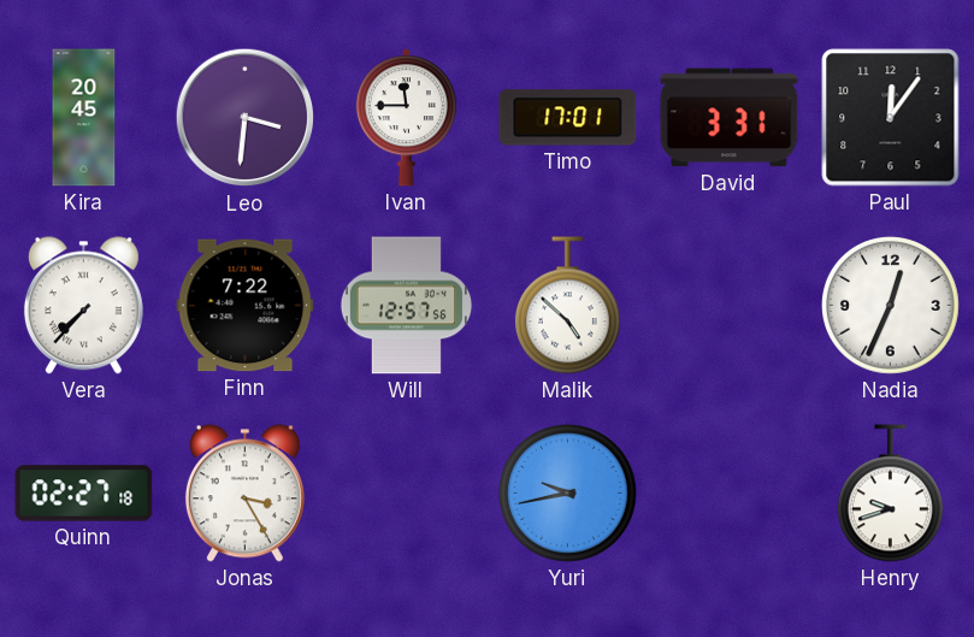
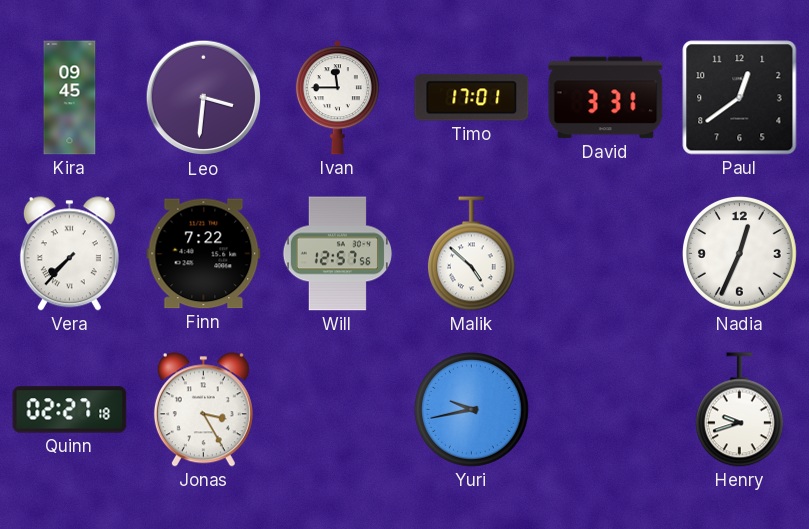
Kira: 20:45 -> 09:45 (70, 98)
Paul: 12:06 -> 12:39 (740, 98)
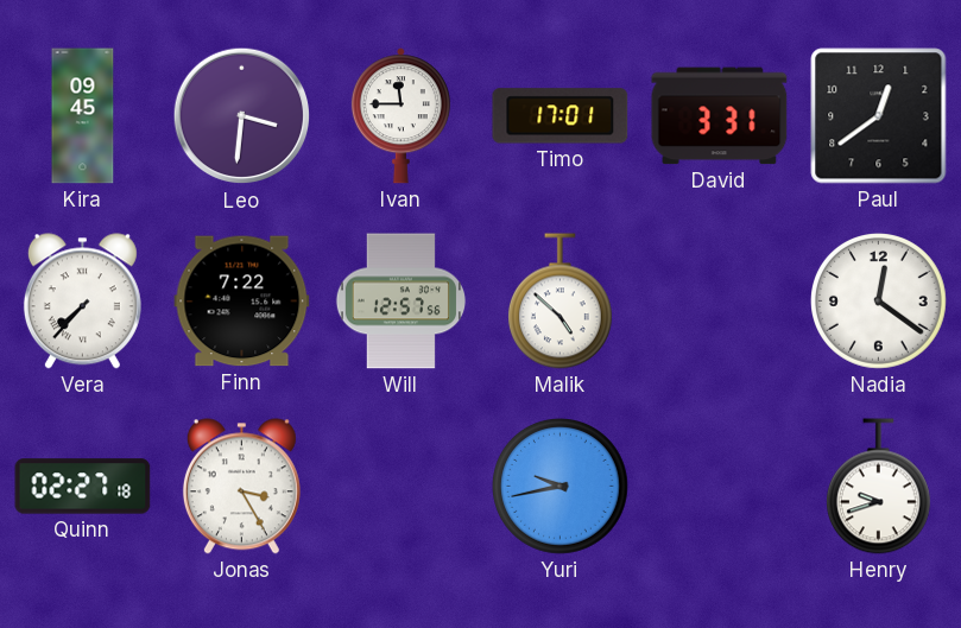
Nadia: 12:34 -> 12:21 (879, 302)
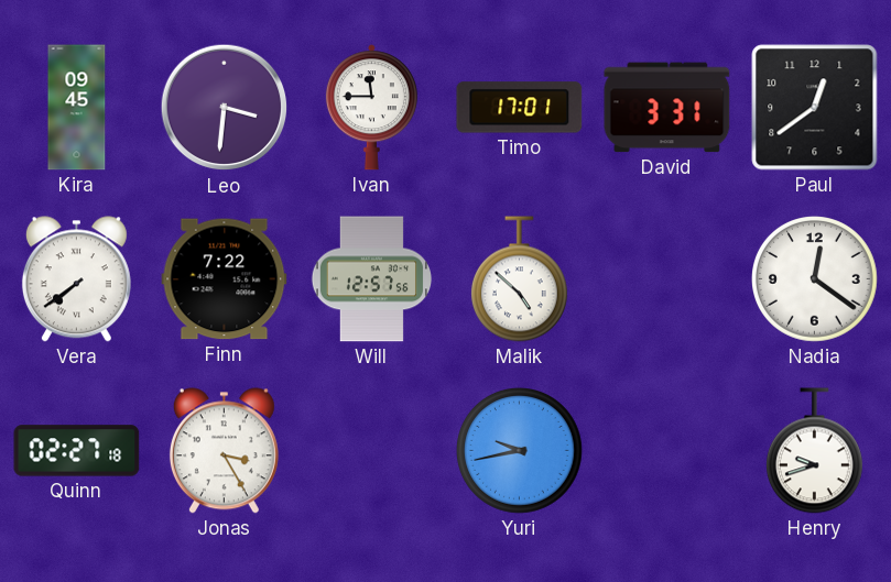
Vera: 7:37 -> 7:39 (76, 279)
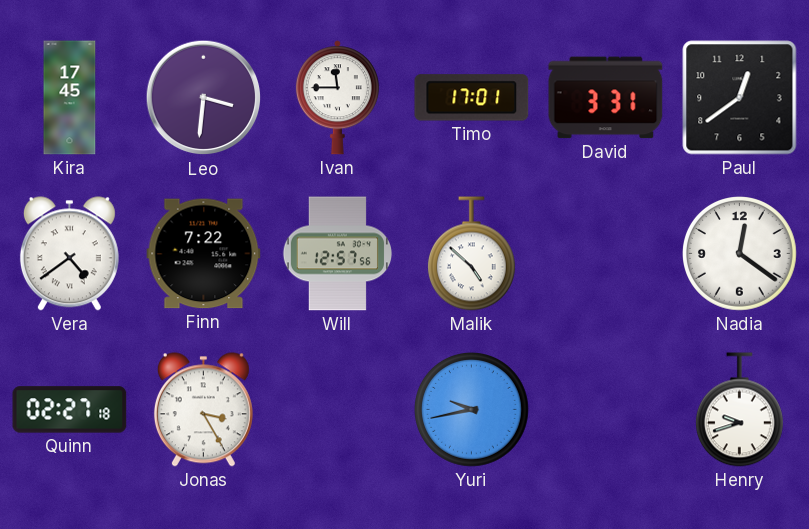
Kira: 09:45 -> 17:45 (70, 98)
Vera: 7:39 -> 4:39 (69, 254)
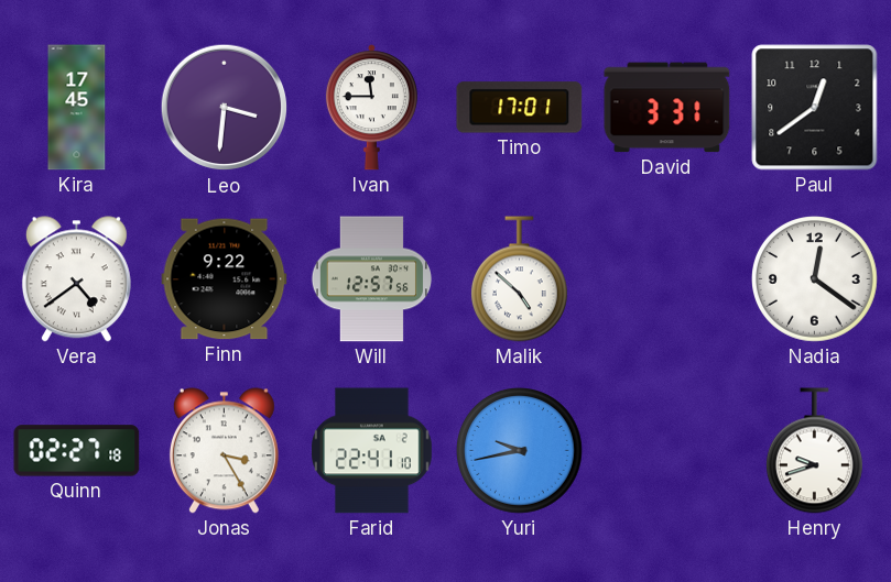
Finn: 7:22 -> 9:22 (225, 279)
Farid: none -> 22:41 (372, 451)
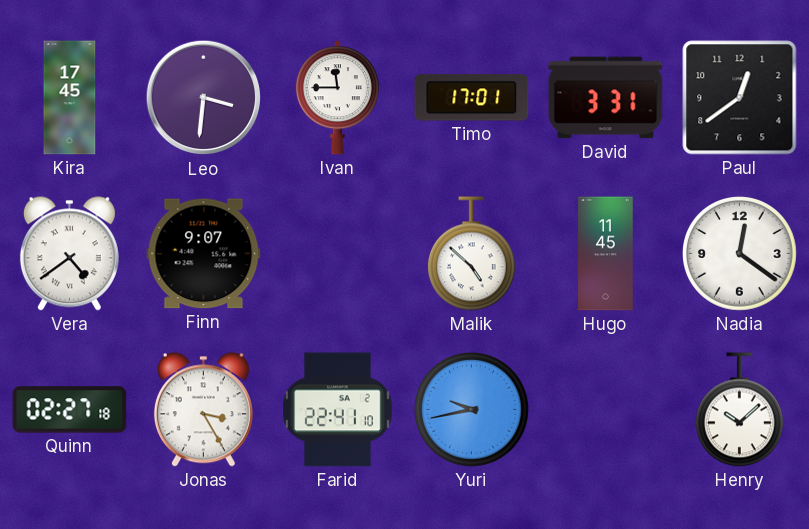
Finn: 9:22 -> 9:07 (204, 254)
Will: 12:57 -> none (371, 279)
Hugo: none -> 11:45 (606, 254)
Henry: 9:42 -> 10:08 (739, 410)
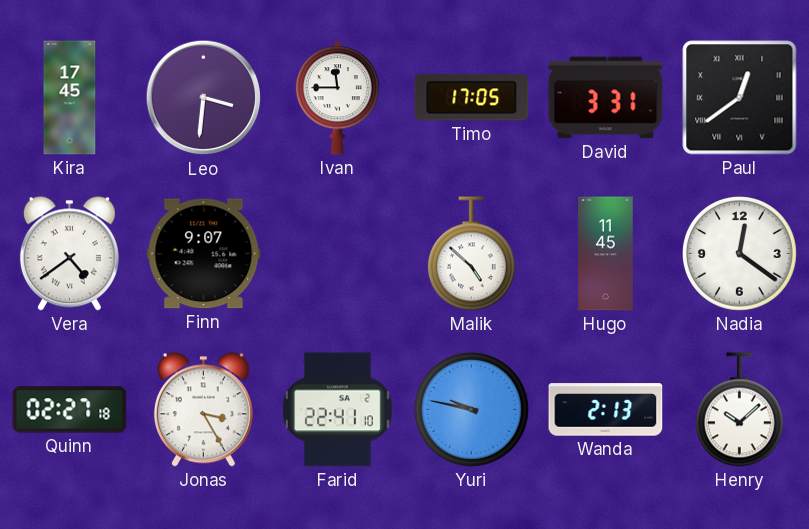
Timo: 17:01 -> 17:05 (472, 98)
Paul numerals: Arabic -> Roman (740, 98)
Yuri: 9:43 -> 9:47 (472, 410)
Wanda: none -> 2:13 (606, 410)
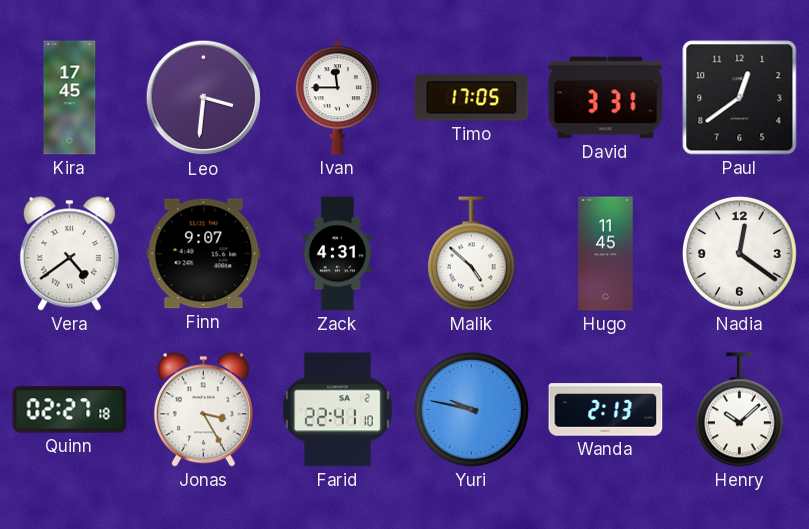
Paul numerals: Roman -> Arabic (740, 98)
Zack: none -> 4:31 (337, 254)
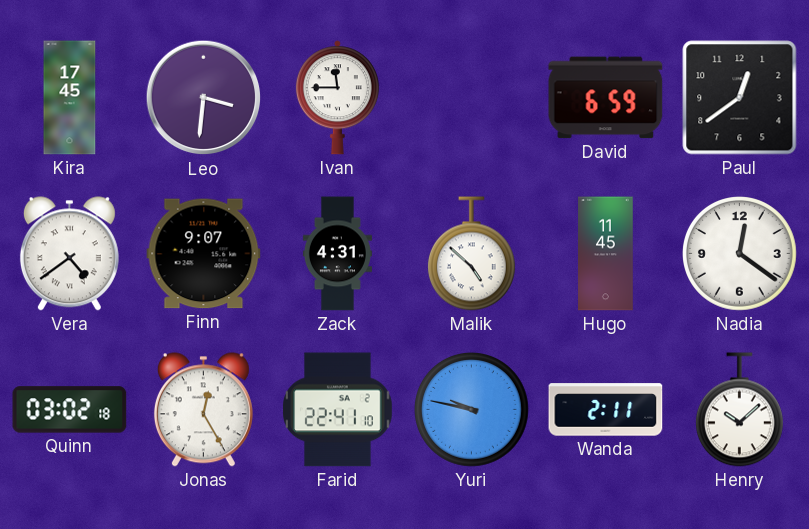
Timo: 17:05 -> none (472, 98)
David: 3:31 -> 6:59 (606, 98)
Quinn: 02:27 -> 03:02 (70, 410)
Jonas: 3:25 -> 12:25 (203, 410)
Wanda: 2:13 -> 2:11 (606, 410)
